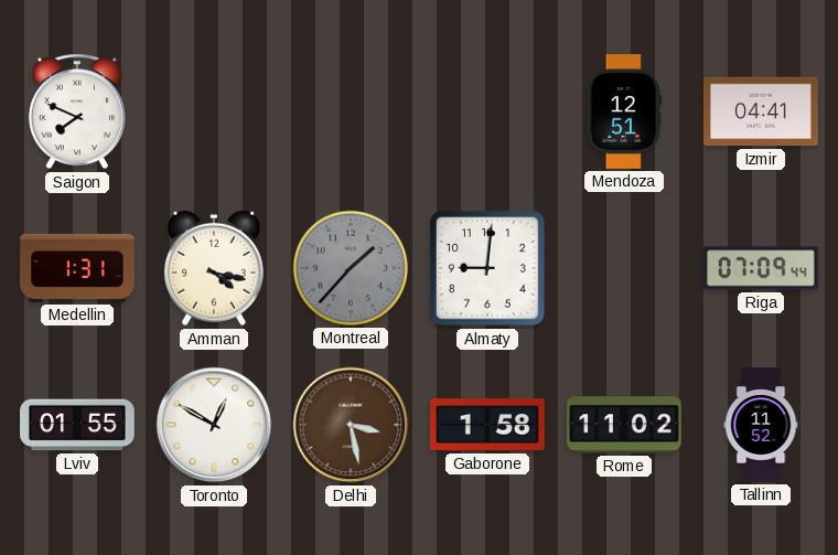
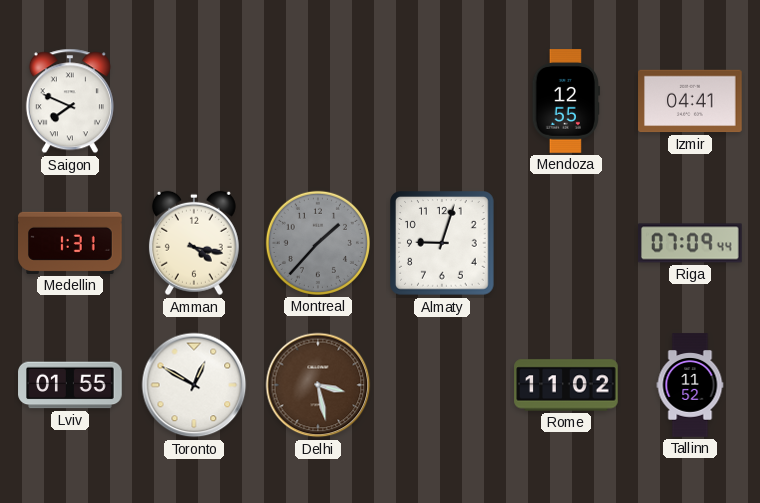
Mendoza: 12:51 -> 12:55 (566, 101)
Almaty: 9:01 -> 9:03 (442, 243)
Gaborone: 1:58 -> none (487, 425)
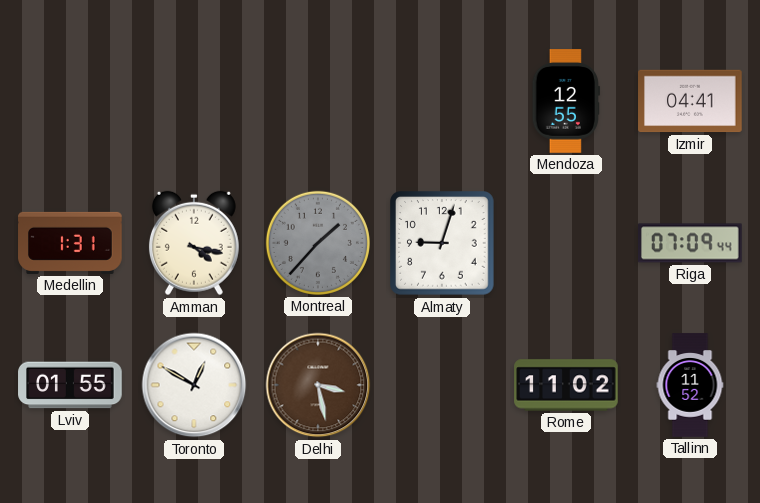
Saigon: 7:49 -> none (70, 101)
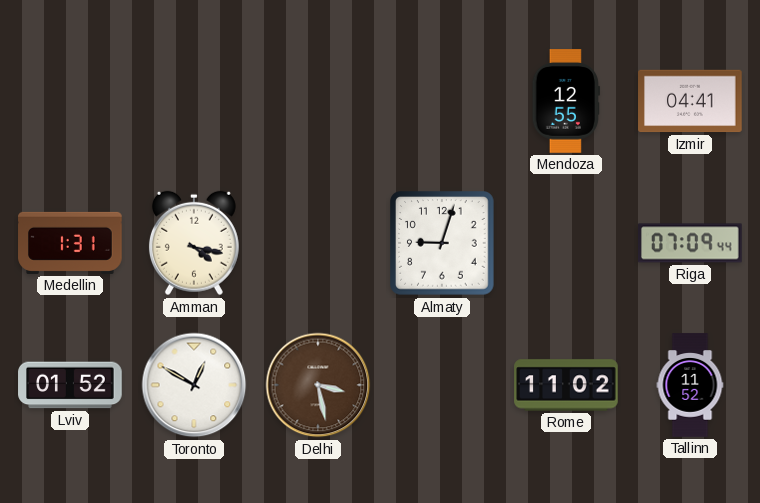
Montreal: 1:37 -> none (318, 243)
Lviv: 01:55 -> 01:52 (70, 385)
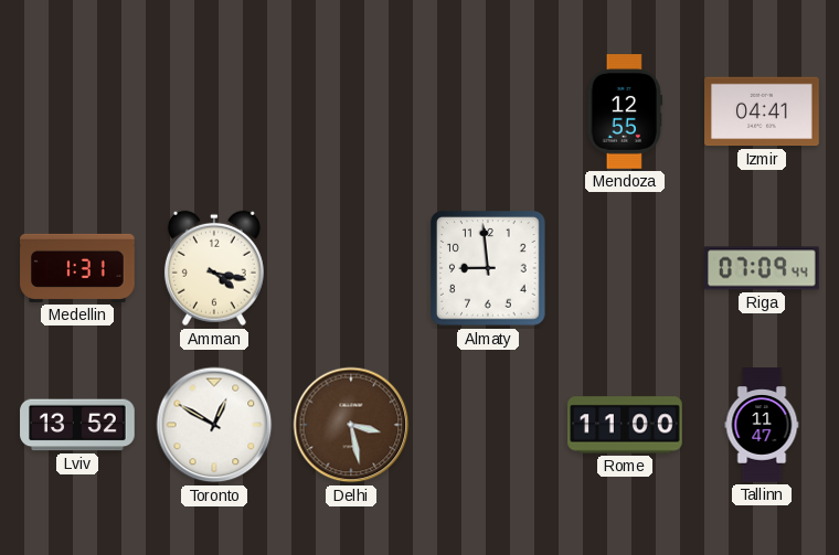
Almaty: 9:03 -> 8:59 (488, 268)
Lviv: 01:52 -> 13:52 (77, 425)
Rome: 11:02 -> 11:00 (625, 425)
Tallinn: 11:52 -> 11:47 (762, 425)
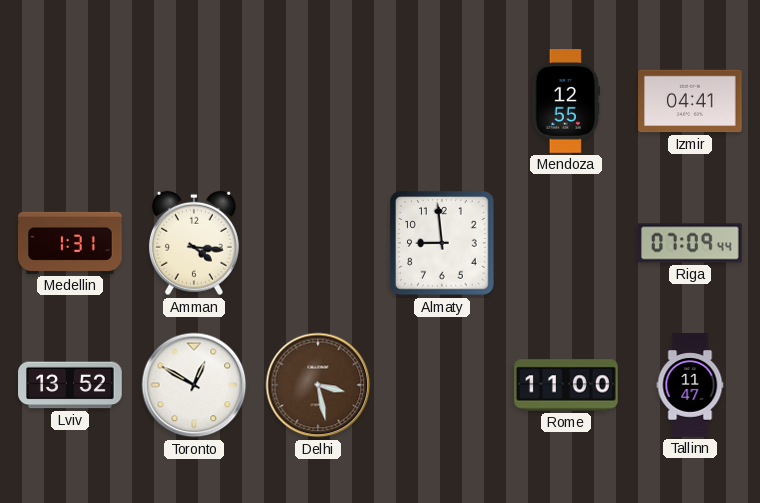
Amman: 4:17 -> 4:16 (194, 243)
